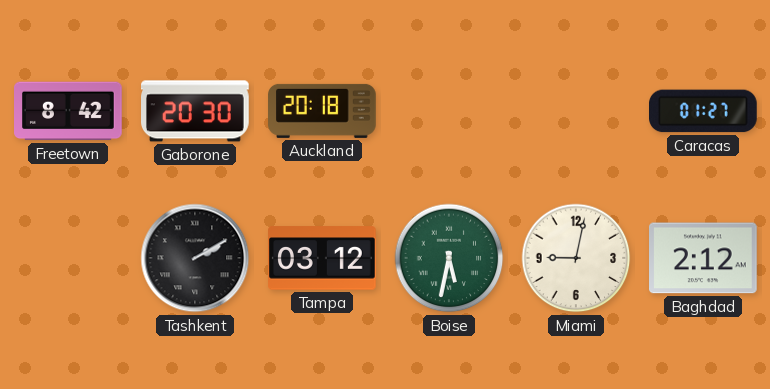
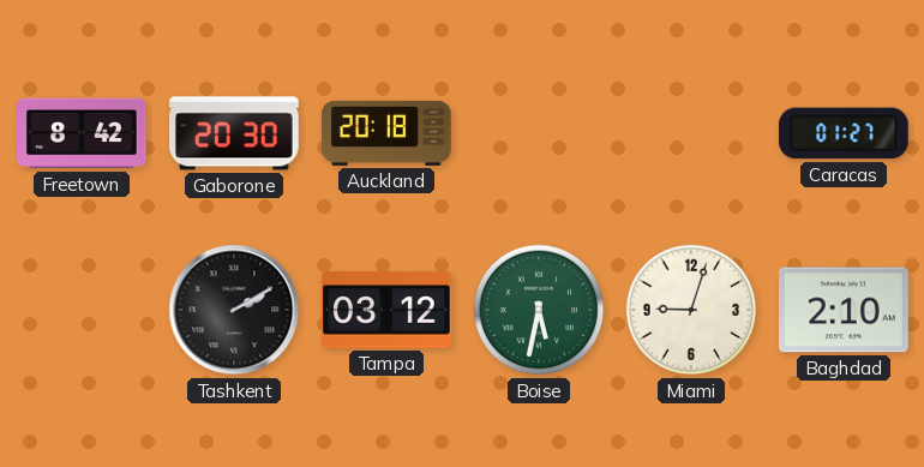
Miami: 9:02 -> 9:03 (691, 310)
Baghdad: 2:12 -> 2:10 (845, 310)
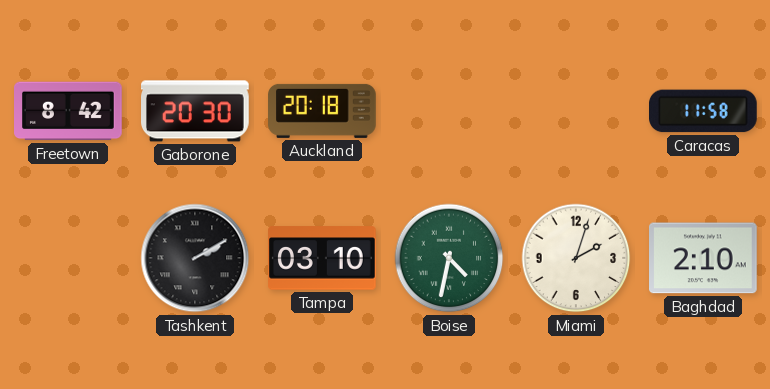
Caracas: 01:27 -> 11:58 (704, 111)
Tampa: 03:12 -> 03:10 (322, 258)
Boise: 5:32 -> 4:32 (449, 258)
Miami: 9:03 -> 2:03 (576, 258)
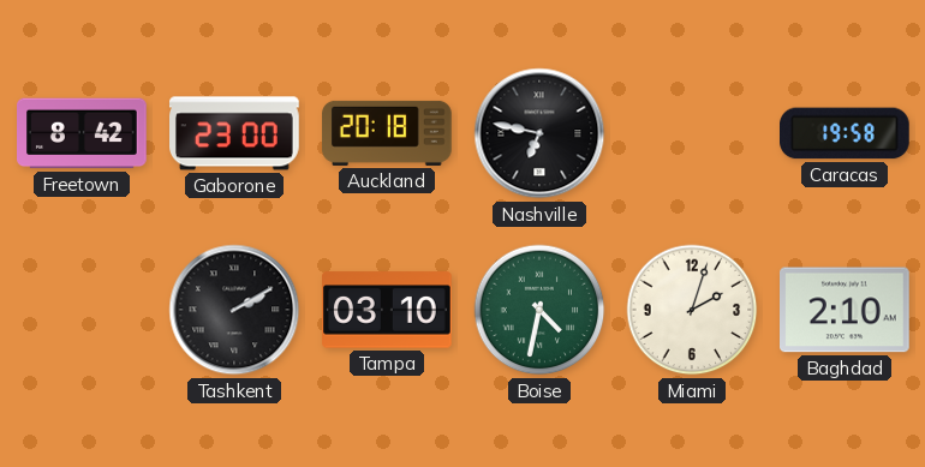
Gaborone: 20:30 -> 23:00 (235, 133)
Nashville: none -> 6:47 (539, 133)
Caracas: 11:58 -> 19:58 (846, 133)
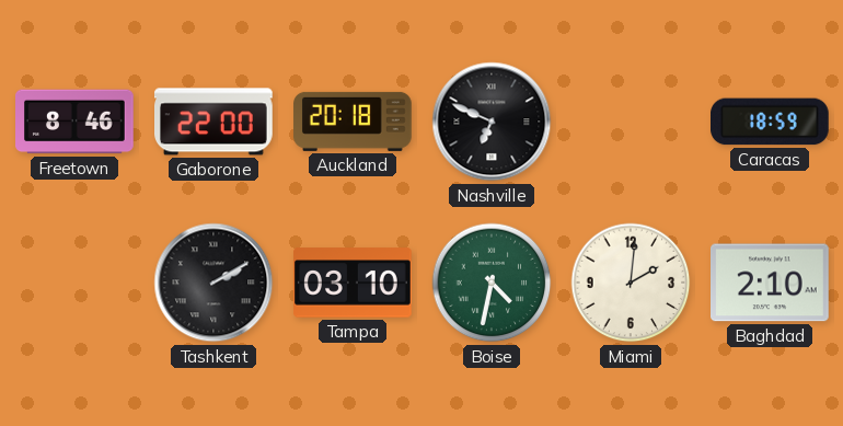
Freetown: 8:42 -> 8:46 (76, 122)
Gaborone: 23:00 -> 22:00 (215, 122)
Nashville: 6:47 -> 6:49 (492, 122)
Caracas: 19:58 -> 18:59 (771, 122)
Miami: 2:03 -> 2:01 (631, 283)
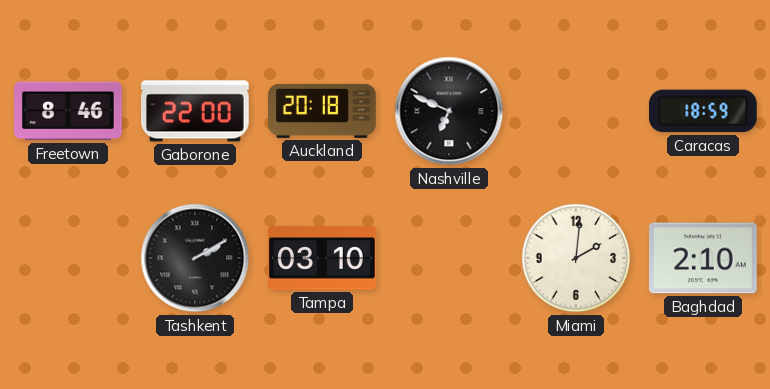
Boise: 4:32 -> none (492, 283)
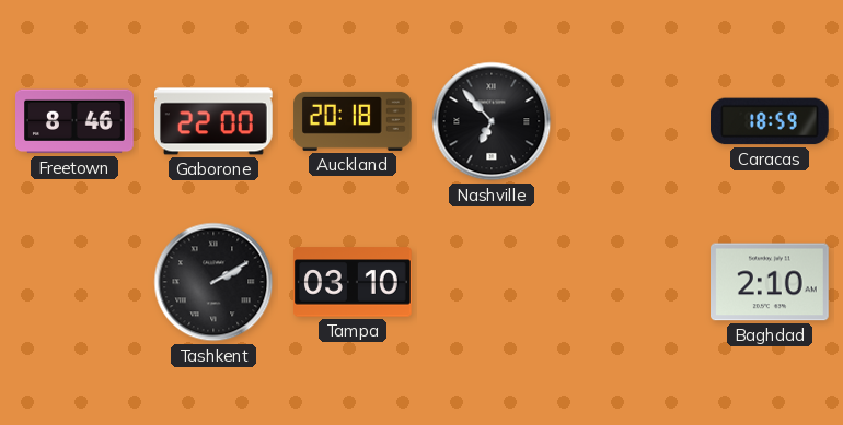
Nashville: 6:49 -> 6:53 (492, 121)
Miami: 2:01 -> none (576, 258)
